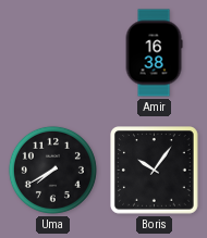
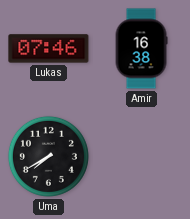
Lukas: none -> 07:46 (49, 49)
Boris: 10:06 -> none (155, 171)
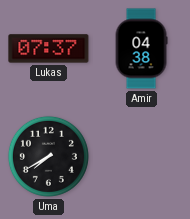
Lukas: 07:46 -> 07:37 (49, 49)
Amir: 16:38 -> 04:38 (141, 49)
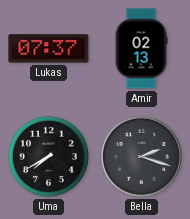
Amir: 04:38 -> 02:13 (141, 49)
Bella: none -> 2:18 (142, 157)
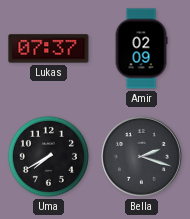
Amir: 02:13 -> 02:09 (141, 49)
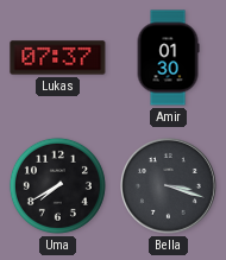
Amir: 02:09 -> 01:30 (168, 58)
Bella: 2:18 -> 3:18 (169, 186)
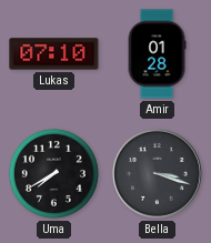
Lukas: 07:37 -> 07:10 (54, 54)
Amir: 01:30 -> 01:28 (157, 54)
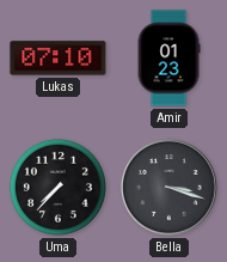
Amir: 01:28 -> 01:23 (168, 59)
Uma: 7:40 -> 7:37 (57, 187)
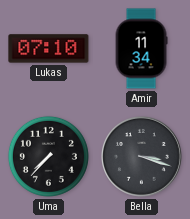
Amir: 01:23 -> 11:34 (141, 49)
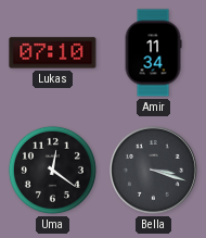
Uma: 7:37 -> 12:21 (52, 170)
